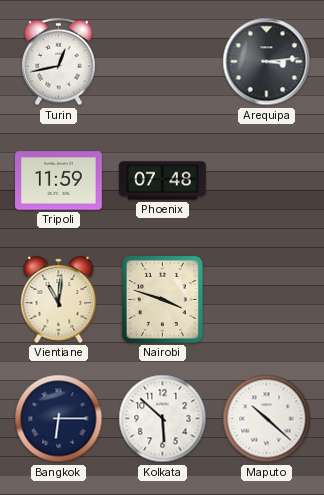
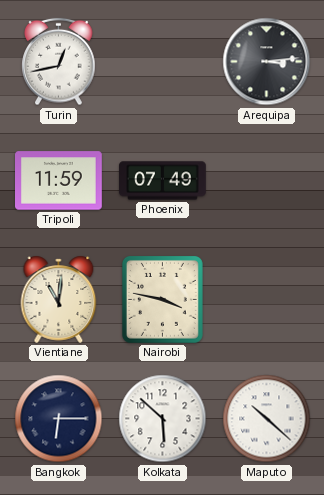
Phoenix: 07:48 -> 07:49 (163, 181)
Nairobi: 3:48 -> 3:47 (162, 299)
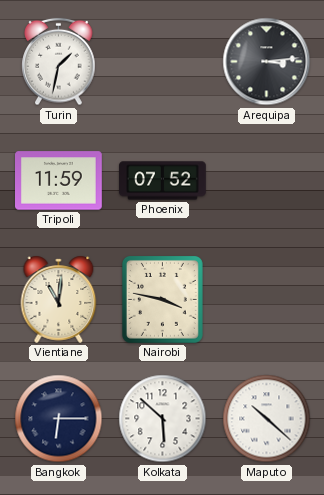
Turin: 12:43 -> 1:32 (59, 62)
Phoenix: 07:49 -> 07:52 (163, 181)
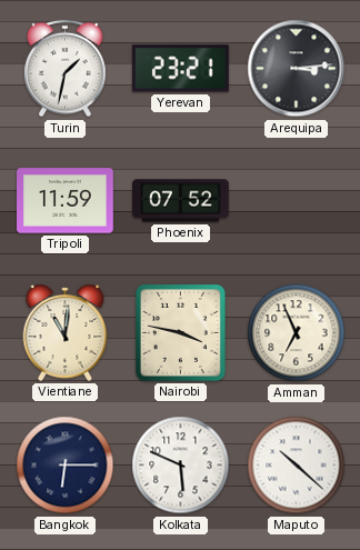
Yerevan: none -> 23:21 (180, 69)
Amman: none -> 6:56 (297, 333)
Kolkata: 5:52 -> 5:49 (181, 466)
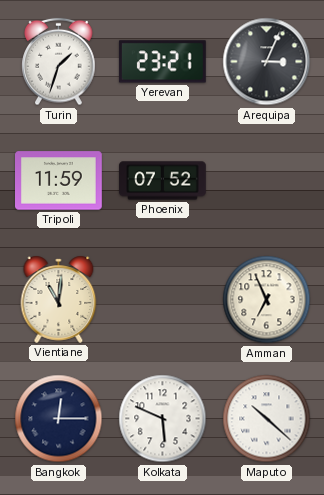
Turin: 1:32 -> 1:33 (59, 62)
Arequipa: 3:14 -> 3:04 (267, 62)
Nairobi: 3:47 -> none (180, 332)
Bangkok: 6:15 -> 12:15 (59, 419)
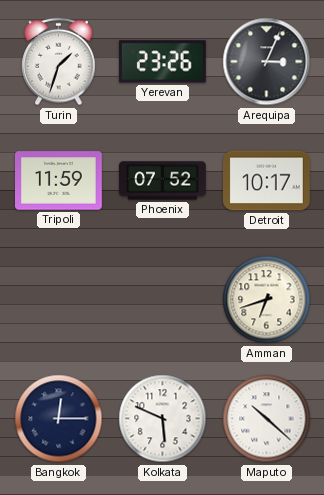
Yerevan: 23:21 -> 23:26 (162, 62)
Detroit: none -> 10:17 (267, 181)
Vientiane: 11:01 -> none (59, 299)
Amman: 6:56 -> 6:42 (267, 300)
